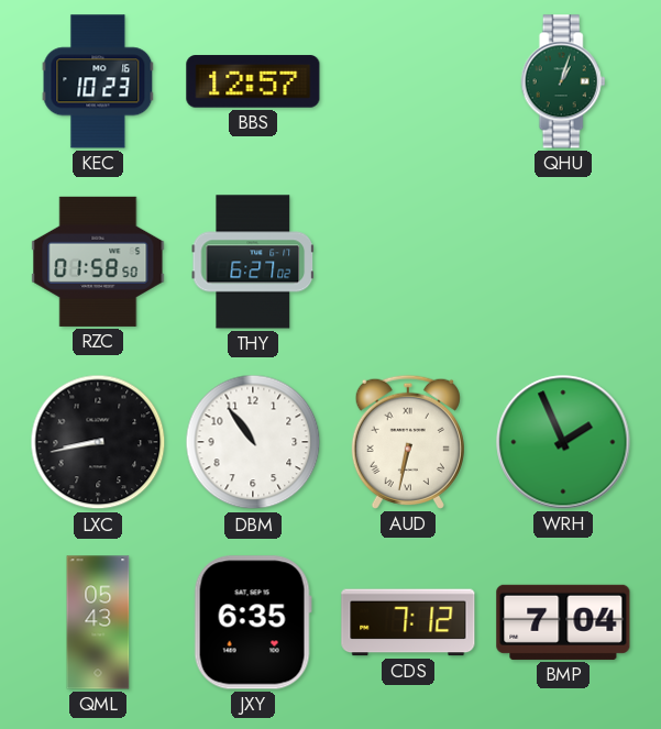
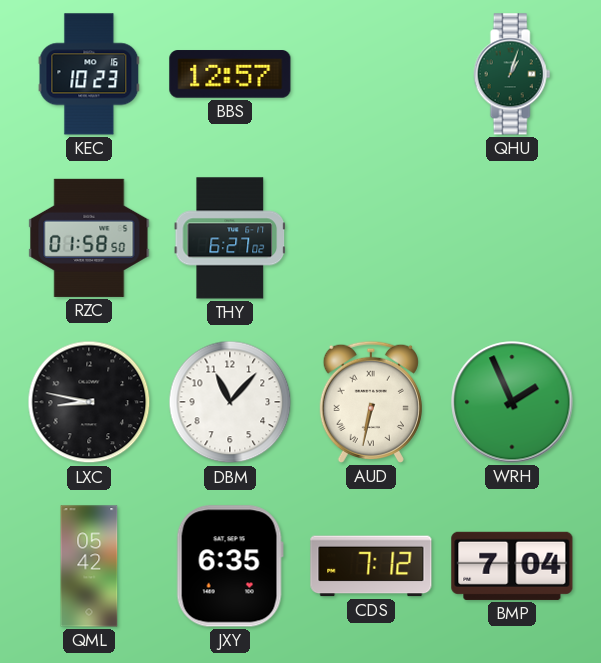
LXC: 8:43 -> 8:47 (89, 402)
DBM: 10:54 -> 11:07 (230, 402)
QML: 05:43 -> 05:42 (89, 566)
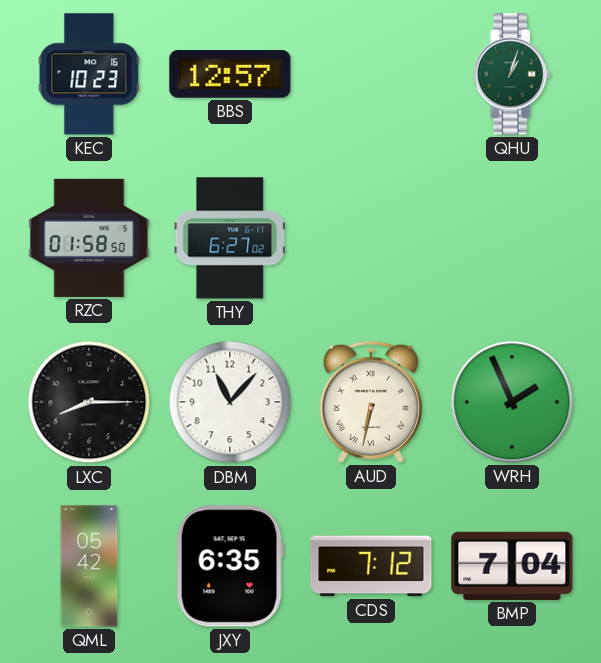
LXC: 8:47 -> 8:15 (89, 402)
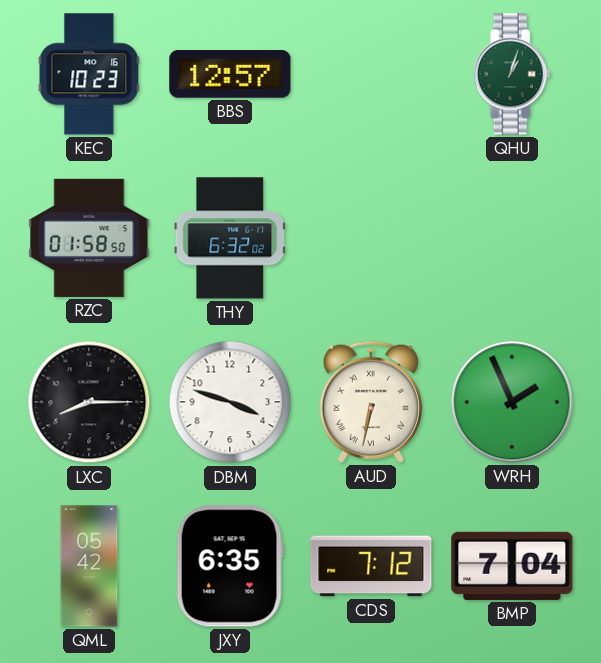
THY: 6:27 -> 6:32 (230, 238)
DBM: 11:07 -> 3:48 (230, 402)
